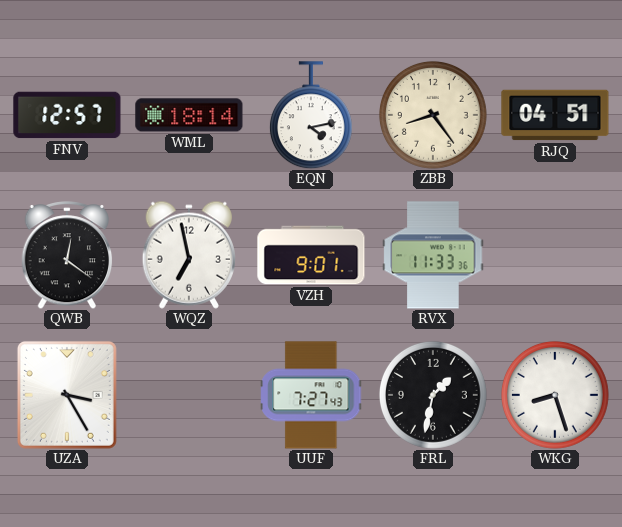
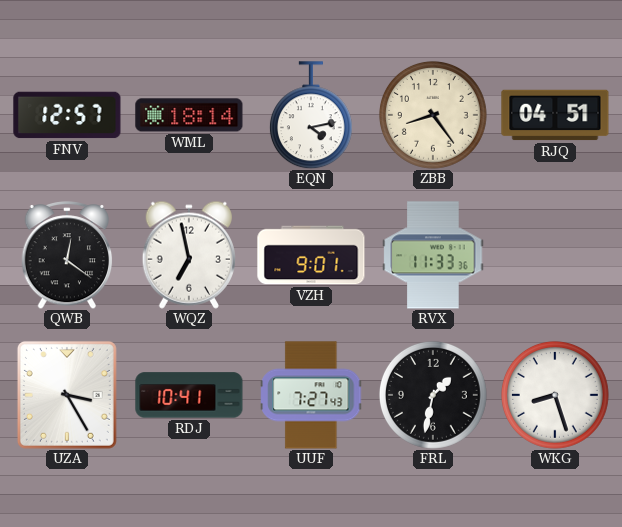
RDJ: none -> 10:41 (189, 395)
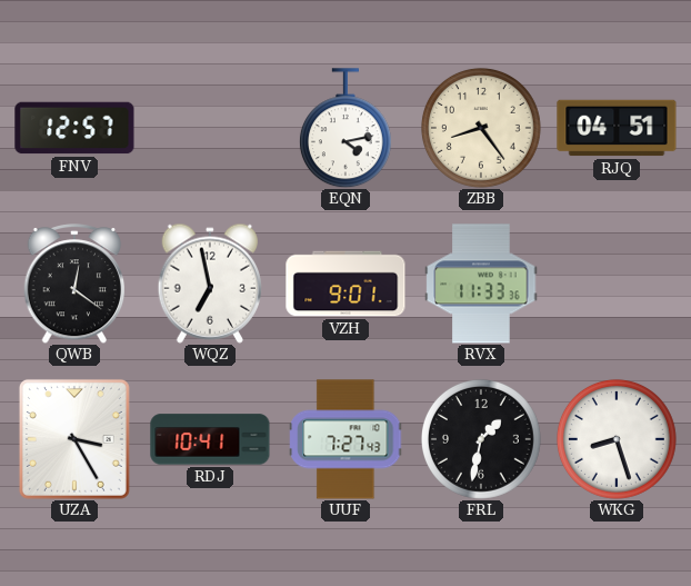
WML: 18:14 -> none (189, 115)
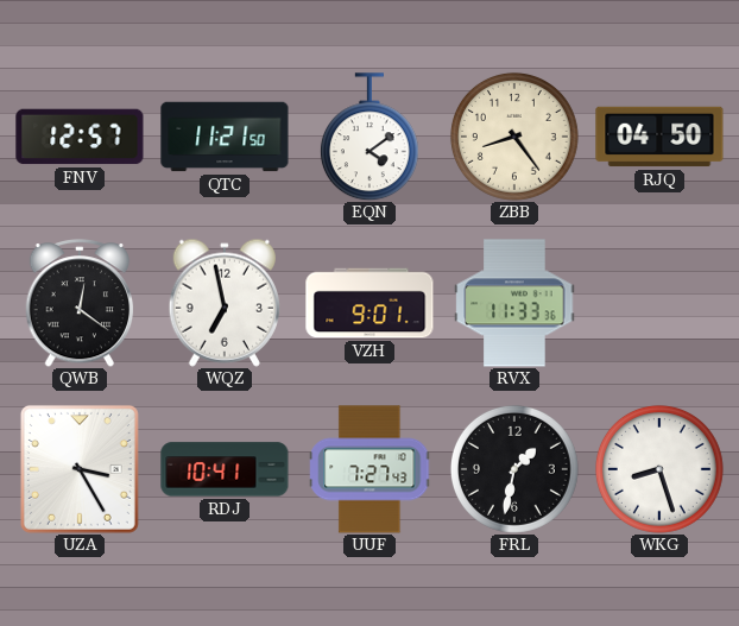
QTC: none -> 11:21 (225, 137)
EQN: 4:13 -> 4:09 (369, 137)
RJQ: 04:51 -> 04:50 (659, 137)
